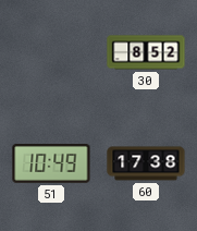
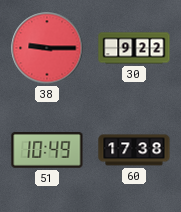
38: none -> 9:15 (47, 48)
30: 8:52 -> 9:22 (134, 48)
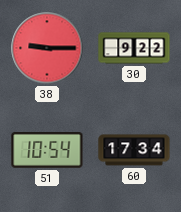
51: 10:49 -> 10:54 (47, 151)
60: 17:38 -> 17:34 (134, 150)
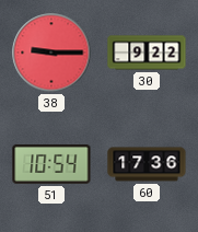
60: 17:34 -> 17:36 (147, 164)
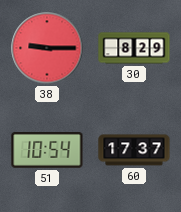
30: 9:22 -> 8:29 (134, 48)
60: 17:36 -> 17:37 (134, 150)
